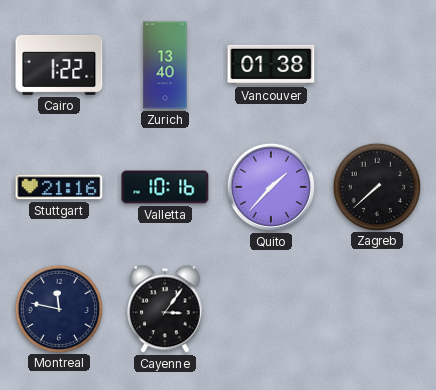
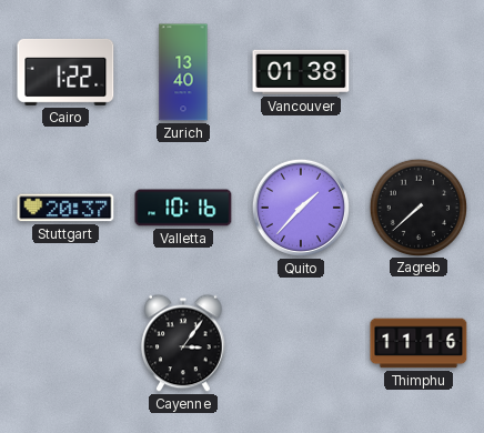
Stuttgart: 21:16 -> 20:37 (65, 208)
Montreal: 11:47 -> none (58, 308)
Thimphu: none -> 11:16 (419, 343)
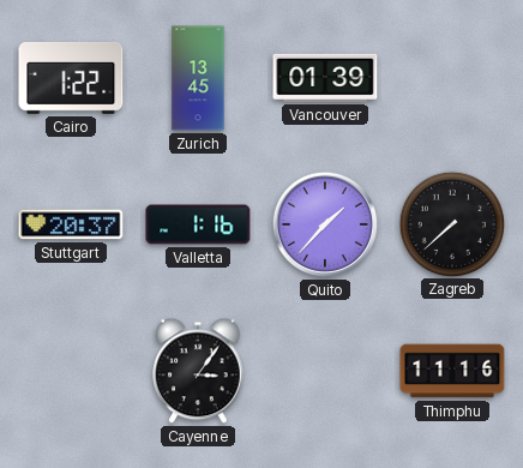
Zurich: 13:40 -> 13:45 (198, 78)
Vancouver: 01:38 -> 01:39 (325, 78)
Valletta: 10:16 -> 1:16 (198, 224)
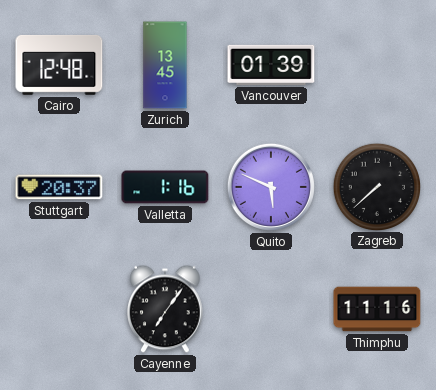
Cairo: 1:22 -> 12:48 (59, 65)
Quito: 1:37 -> 5:49 (271, 187)
Cayenne: 3:06 -> 7:06 (166, 309)
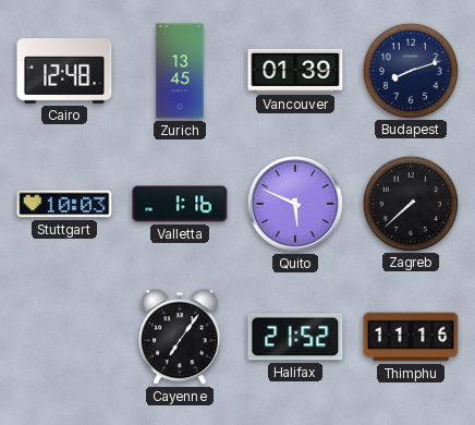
Budapest: none -> 8:12 (410, 70)
Stuttgart: 20:37 -> 10:03 (64, 204)
Halifax: none -> 21:52 (295, 337)
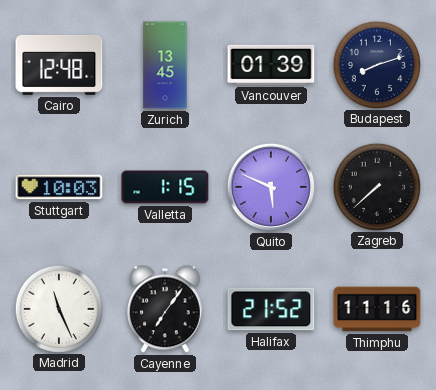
Valletta: 1:16 -> 1:15 (165, 187)
Madrid: none -> 11:26 (58, 308)
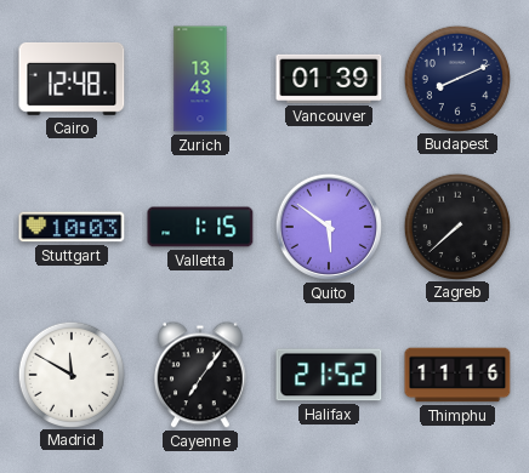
Zurich: 13:45 -> 13:43 (200, 79)
Budapest: 8:12 -> 8:11 (456, 78)
Quito: 5:49 -> 5:51 (329, 227)
Madrid: 11:26 -> 11:50 (70, 374)
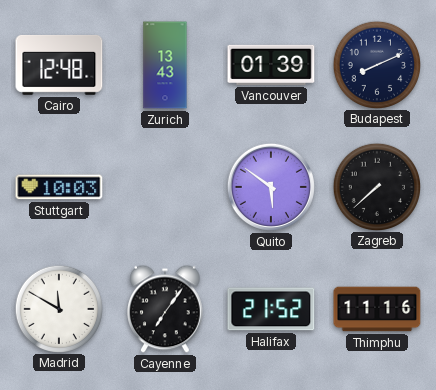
Valletta: 1:15 -> none (200, 227)
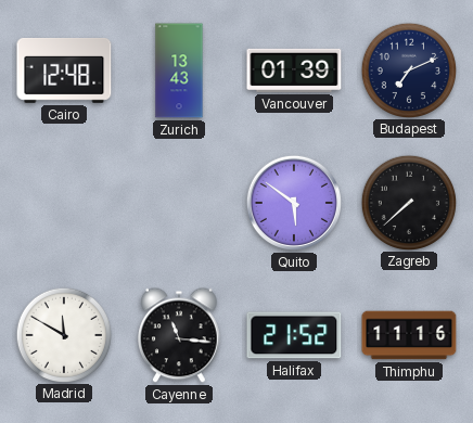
Budapest: 8:11 -> 7:11 (408, 69)
Stuttgart: 10:03 -> none (59, 187)
Cayenne: 7:06 -> 11:16 (180, 335)
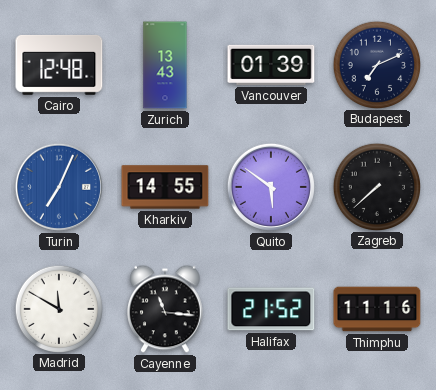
Turin: none -> 7:04 (59, 187)
Kharkiv: none -> 14:55 (165, 187)
